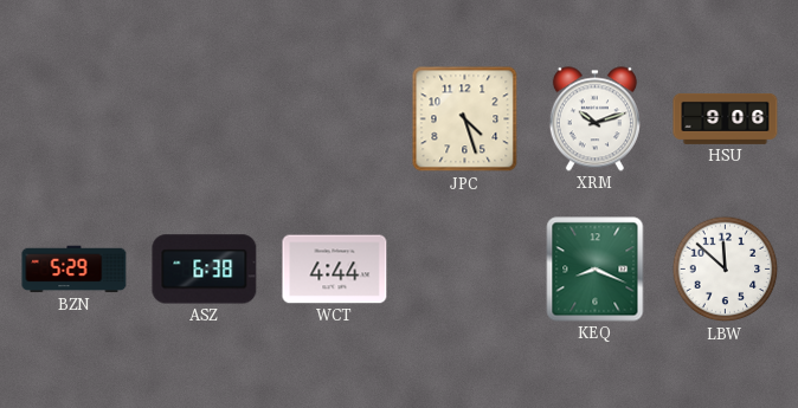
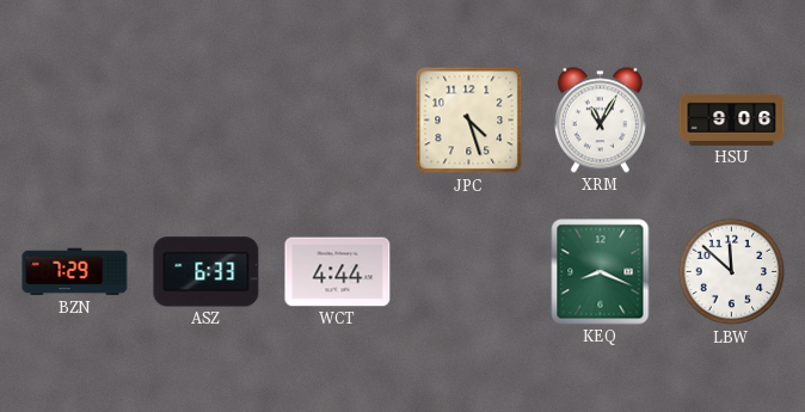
XRM: 10:12 -> 11:05 (600, 121)
BZN: 5:29 -> 7:29 (75, 272)
ASZ: 6:38 -> 6:33 (207, 272)
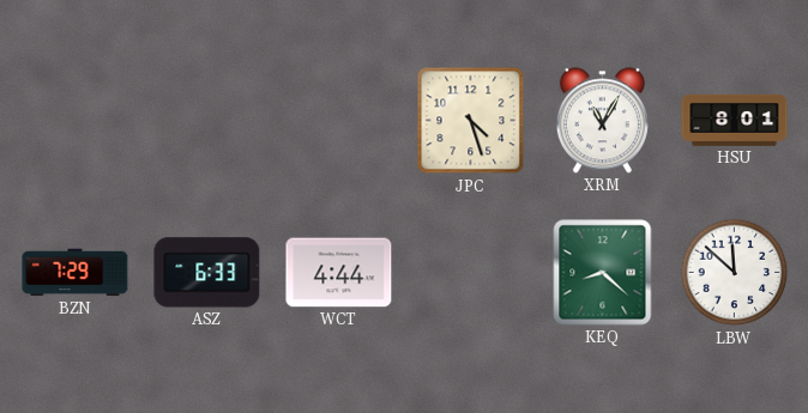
HSU: 9:06 -> 8:01 (735, 120)
KEQ: 8:19 -> 8:22 (603, 273)
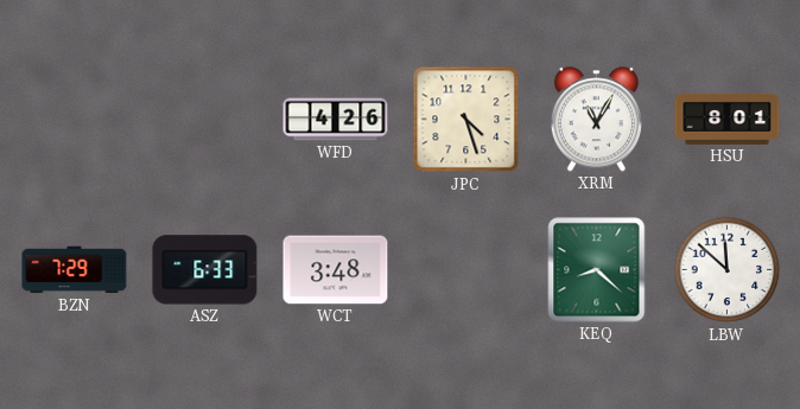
WFD: none -> 4:26 (336, 120)
WCT: 4:44 -> 3:48 (336, 270)
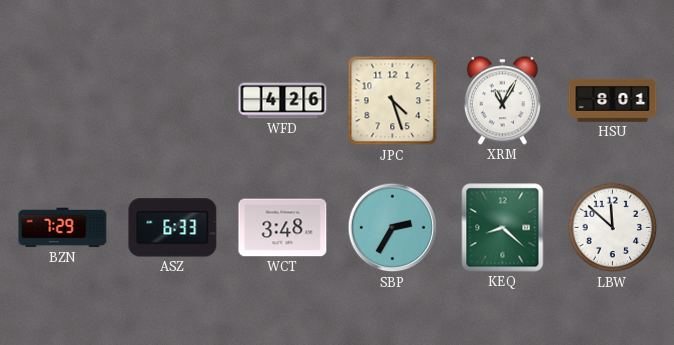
SBP: none -> 2:35 (393, 228)
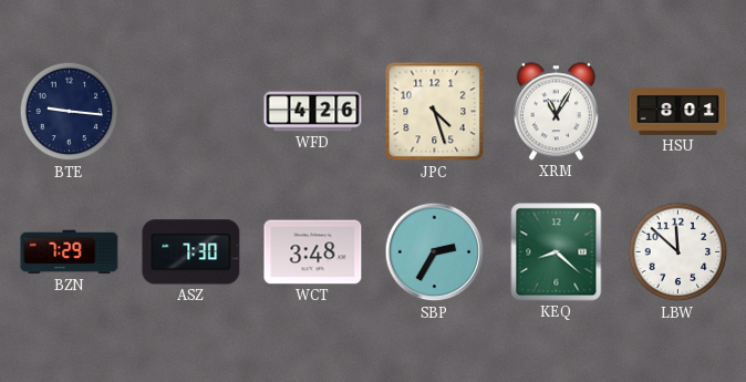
BTE: none -> 9:16 (70, 112)
ASZ: 6:33 -> 7:30 (191, 252)
